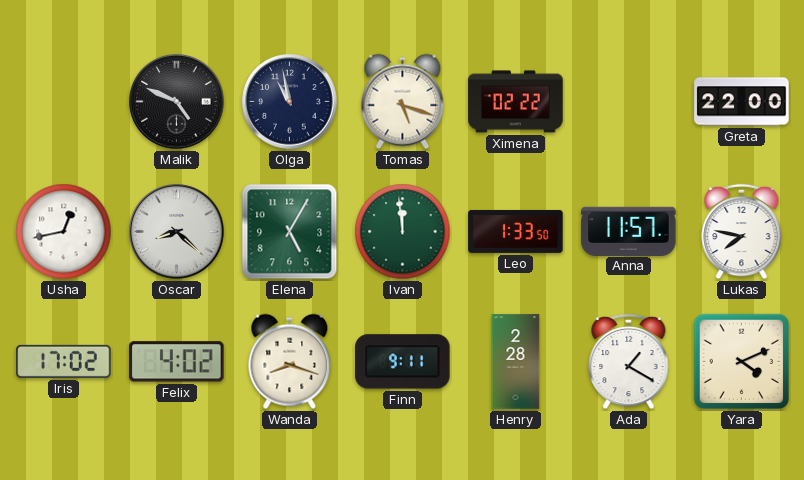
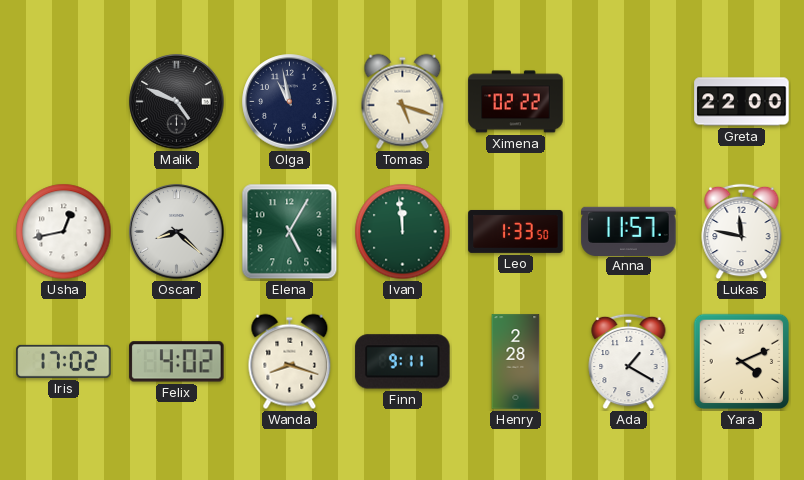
Lukas: 7:47 -> 11:47 (742, 232)
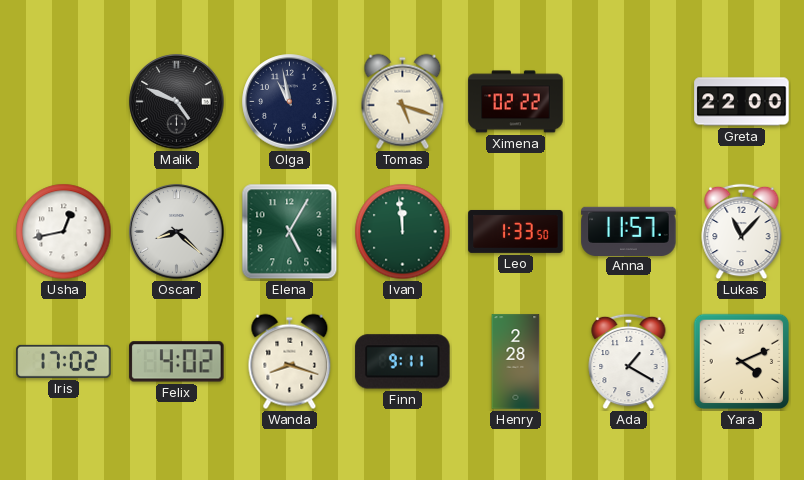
Lukas: 11:47 -> 11:07 (742, 232)
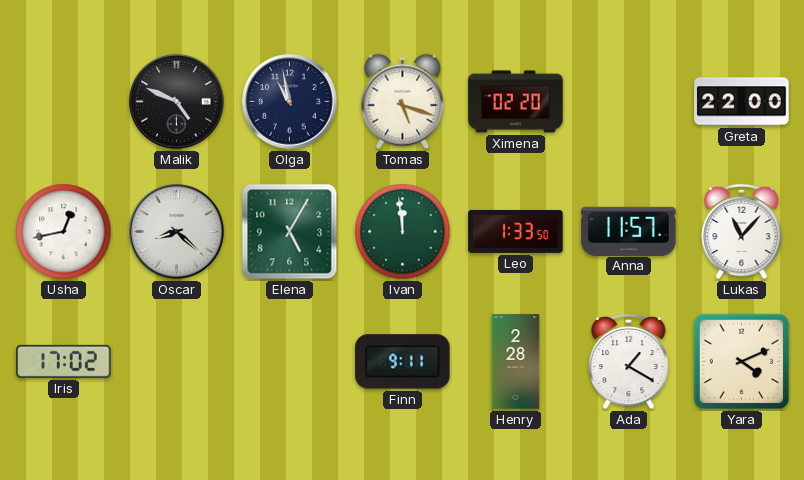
Ximena: 02:22 -> 02:20 (516, 102)
Felix: 4:02 -> none (177, 362)
Wanda: 8:18 -> none (290, 362)
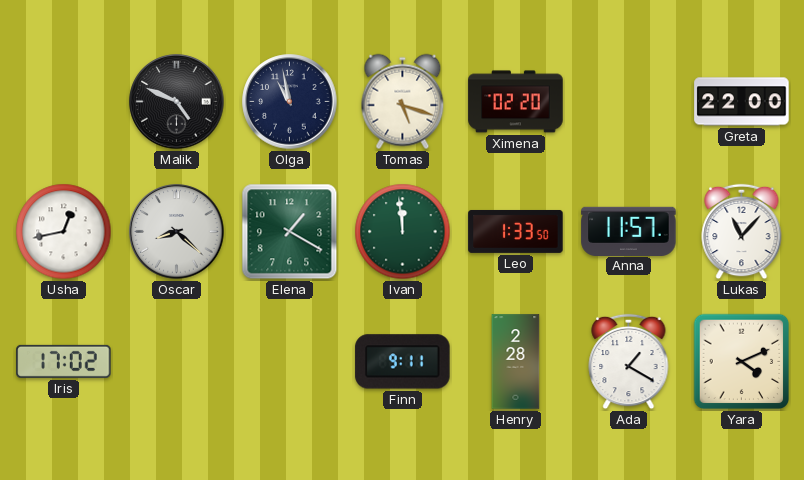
Elena: 5:05 -> 1:20 (290, 232)
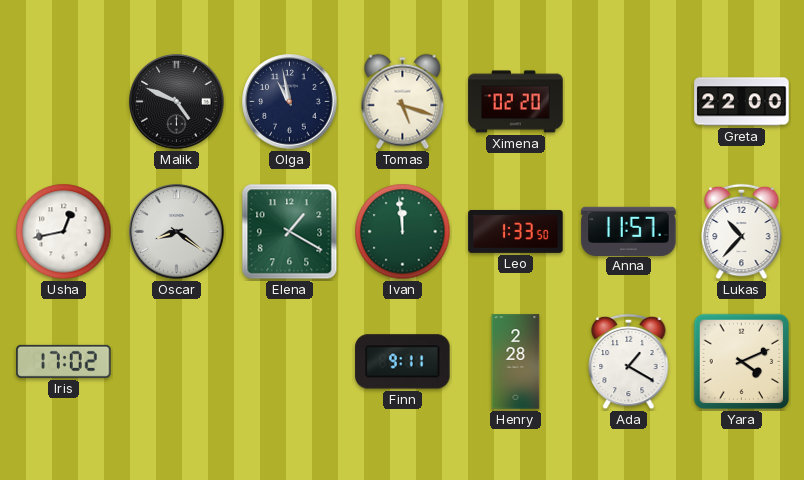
Oscar: 8:22 -> 8:21 (177, 232)
Lukas: 11:07 -> 10:37 (742, 232)
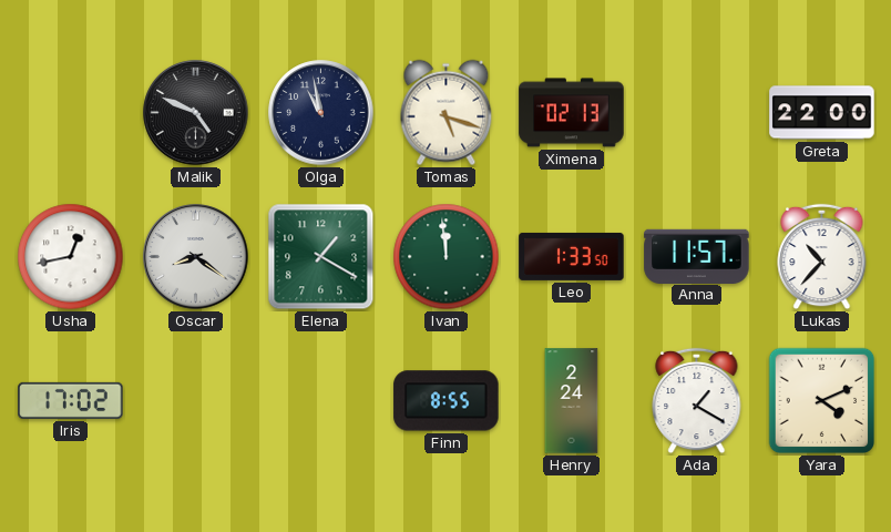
Ximena: 02:20 -> 02:13 (572, 113)
Finn: 9:11 -> 8:55 (447, 401)
Henry: 2:28 -> 2:24 (572, 401)
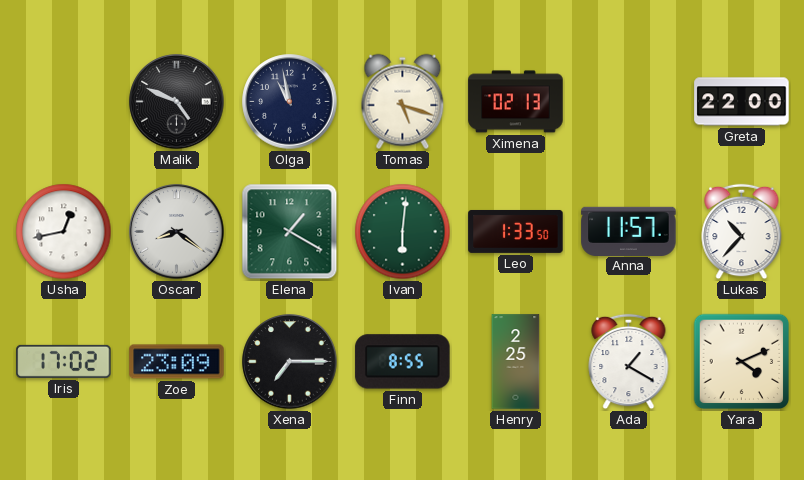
Ivan: 11:59 -> 6:01 (403, 232)
Zoe: none -> 23:09 (177, 362)
Xena: none -> 7:15 (290, 362)
Henry: 2:24 -> 2:25 (516, 362)
